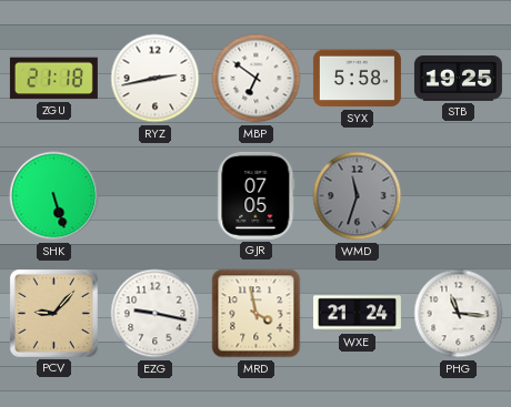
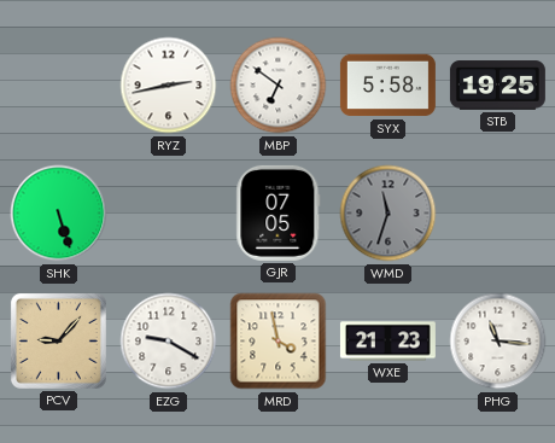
ZGU: 21:18 -> none (53, 79)
EZG: 9:17 -> 9:20 (169, 342)
WXE: 21:24 -> 21:23 (387, 342)
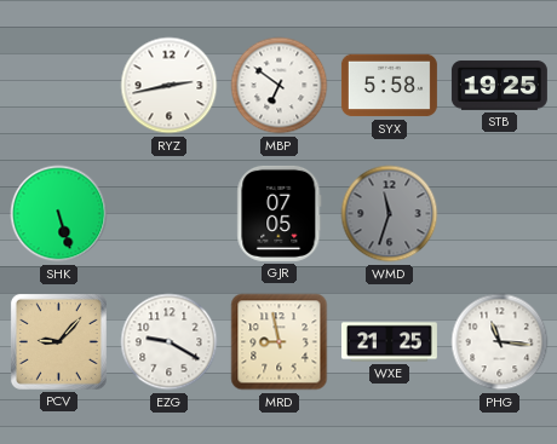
MRD: 3:58 -> 8:58 (280, 342)
WXE: 21:23 -> 21:25 (389, 342)
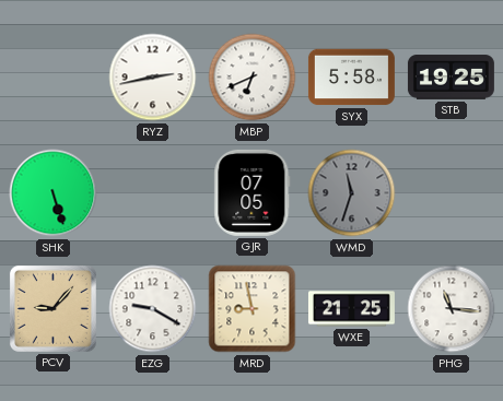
MBP: 6:51 -> 6:41 (253, 78)
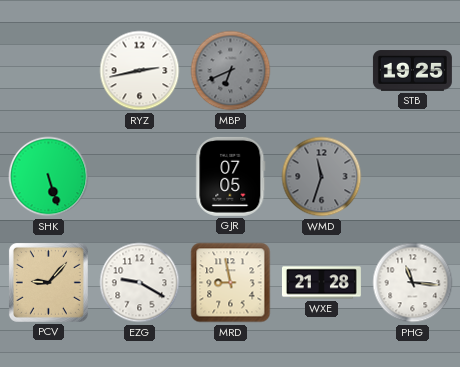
MBP dial: white -> grey (231, 71)
SYX: 5:58 -> none (351, 78)
WXE: 21:25 -> 21:28 (321, 283)
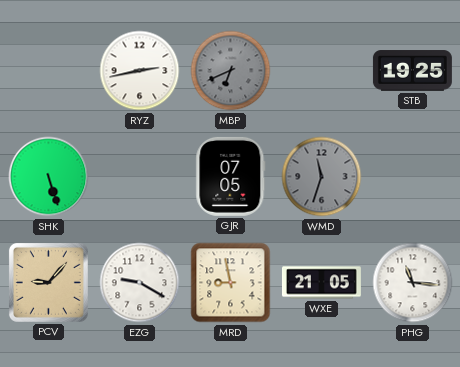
WXE: 21:28 -> 21:05 (321, 283)
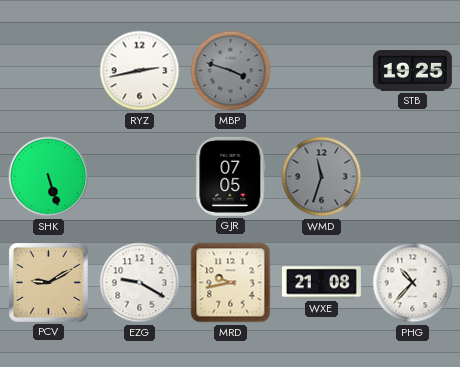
MBP: 6:41 -> 3:48 (231, 71)
PCV: 9:07 -> 9:10 (48, 282)
MRD: 8:58 -> 9:43 (231, 283)
WXE: 21:05 -> 21:08 (321, 283)
PHG: 11:16 -> 10:37 (413, 283)
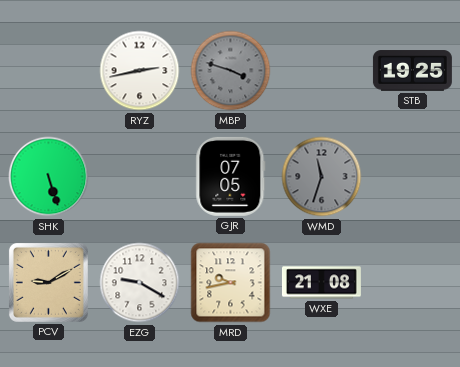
PHG: 10:37 -> none (413, 283)
